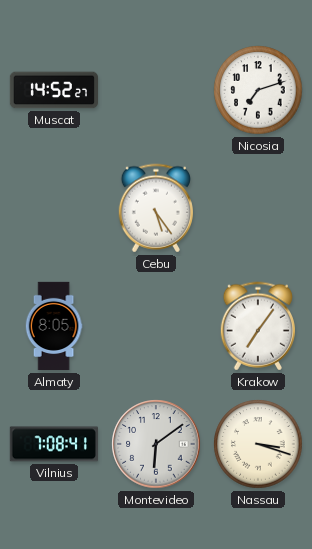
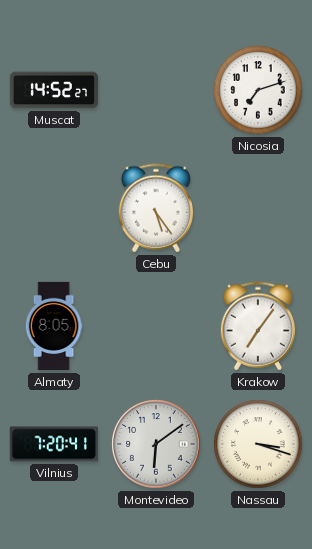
Vilnius: 7:08 -> 7:20 (54, 444)
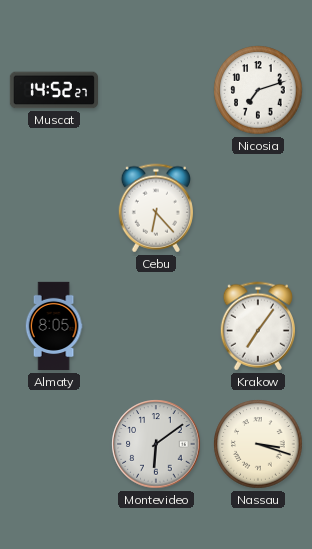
Cebu: 5:24 -> 6:23 (156, 208)
Vilnius: 7:20 -> none (54, 444)
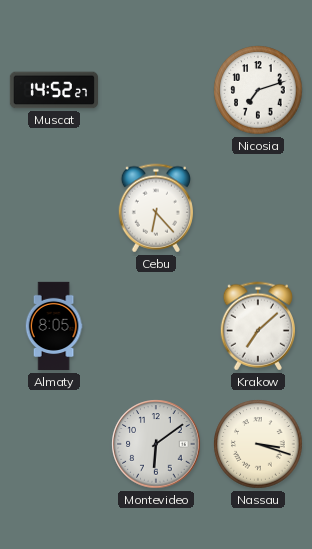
Krakow: 7:06 -> 7:08 (258, 326)
